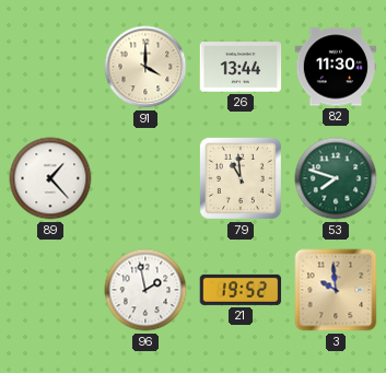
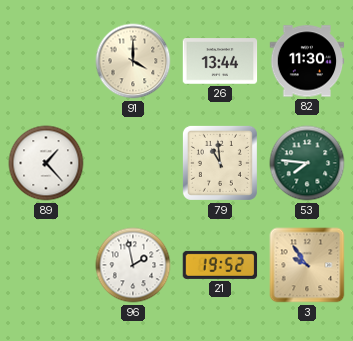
53: 7:48 -> 7:46 (307, 163)
3: 9:59 -> 9:54 (307, 265)
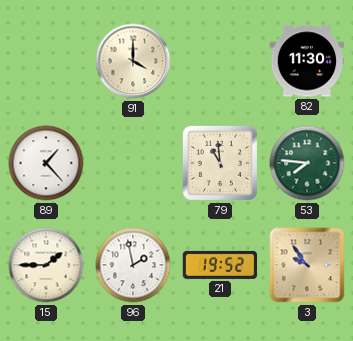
26: 13:44 -> none (220, 61)
15: none -> 1:45 (46, 265)
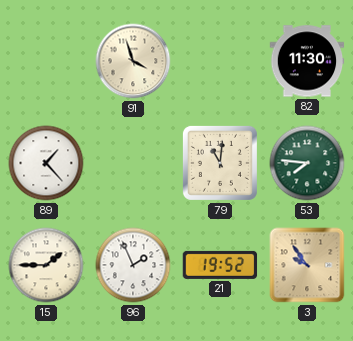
91: 4:00 -> 3:57 (133, 61)
79: 10:59 -> 11:01 (220, 163)
96: 1:58 -> 1:56 (133, 265)
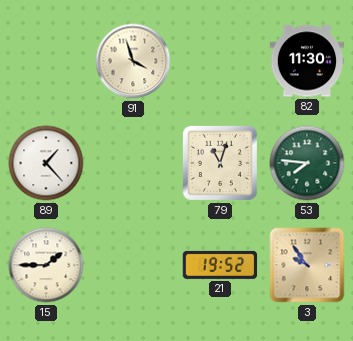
79: 11:01 -> 11:03 (220, 163)
96: 1:56 -> none (133, 265)
